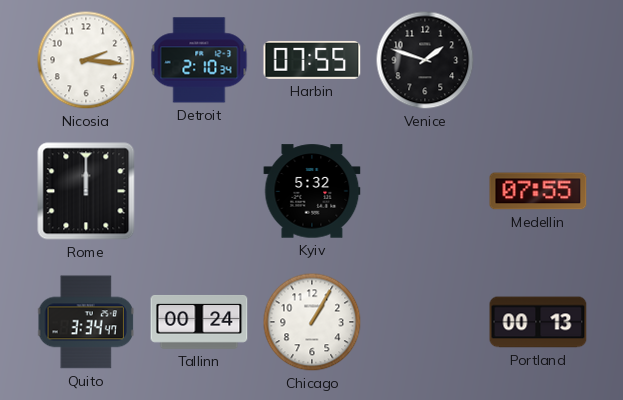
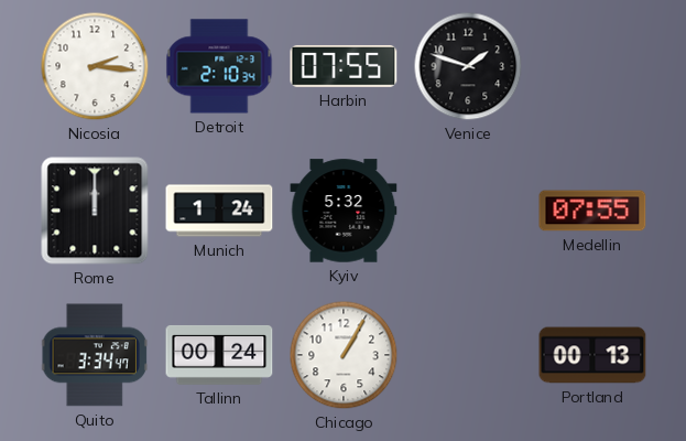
Munich: none -> 1:24 (219, 211)
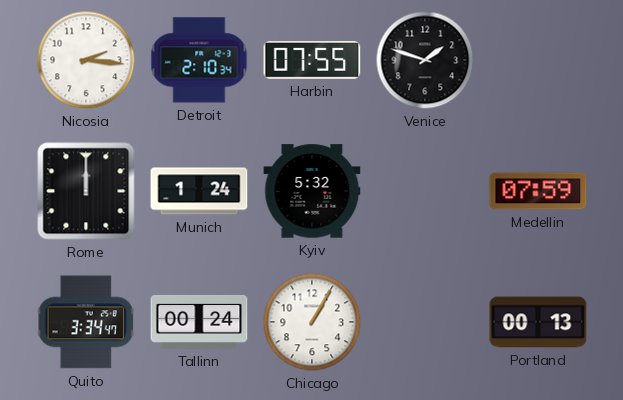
Medellin: 07:55 -> 07:59 (538, 191)
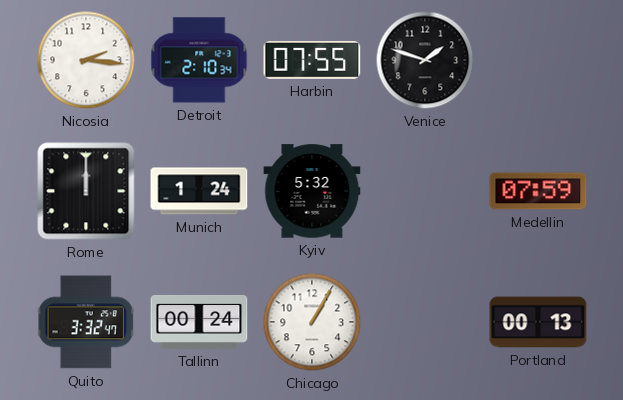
Quito: 3:34 -> 3:32 (86, 322)
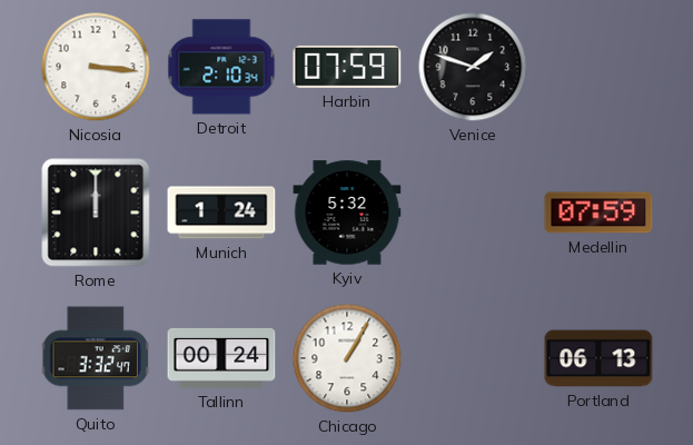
Nicosia: 2:16 -> 3:16 (96, 67)
Harbin: 07:55 -> 07:59 (347, 67)
Portland: 00:13 -> 06:13 (598, 358)
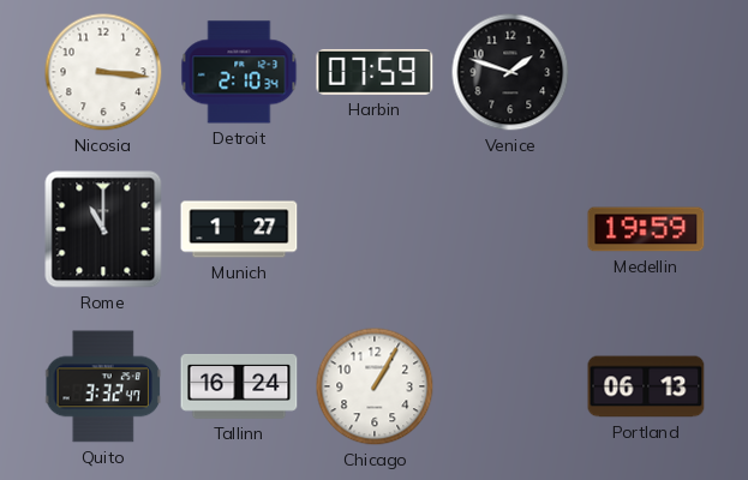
Rome: 12:00 -> 11:00 (103, 229)
Munich: 1:24 -> 1:27 (239, 229)
Kyiv: 5:32 -> none (347, 212)
Medellin: 07:59 -> 19:59 (646, 229)
Tallinn: 00:24 -> 16:24 (239, 386)
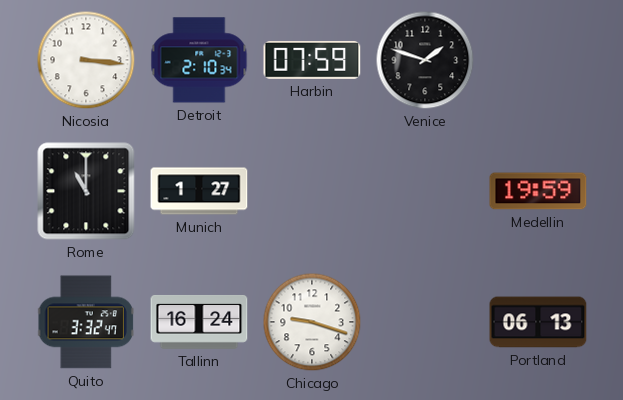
Chicago: 1:05 -> 9:18 (312, 322)
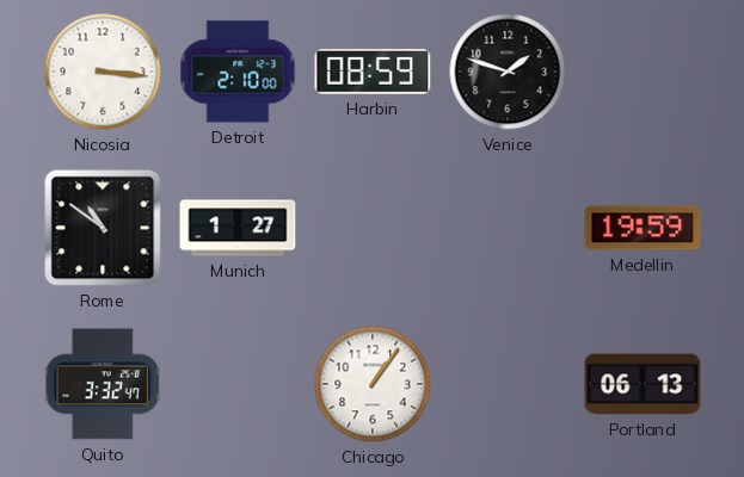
Detroit: 2:10:34 -> 2:10:00 (238, 72)
Harbin: 07:59 -> 08:59 (373, 72)
Rome: 11:00 -> 10:51 (103, 228)
Tallinn: 16:24 -> none (199, 322)
Chicago: 9:18 -> 1:06 (373, 384)
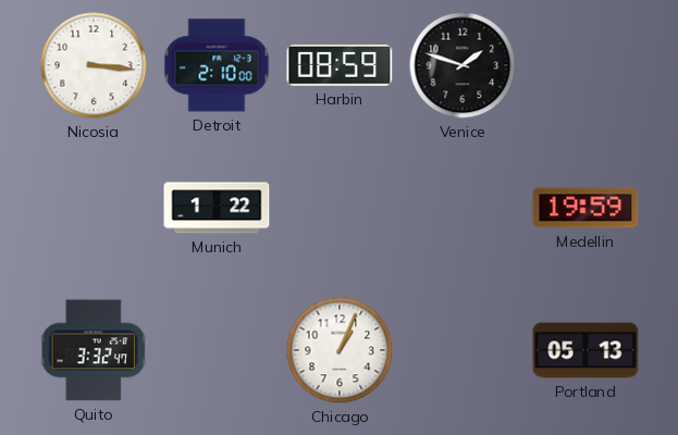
Rome: 10:51 -> none (103, 228)
Munich: 1:27 -> 1:22 (217, 208)
Chicago: 1:06 -> 1:04 (340, 350)
Portland: 06:13 -> 05:13 (585, 350)
